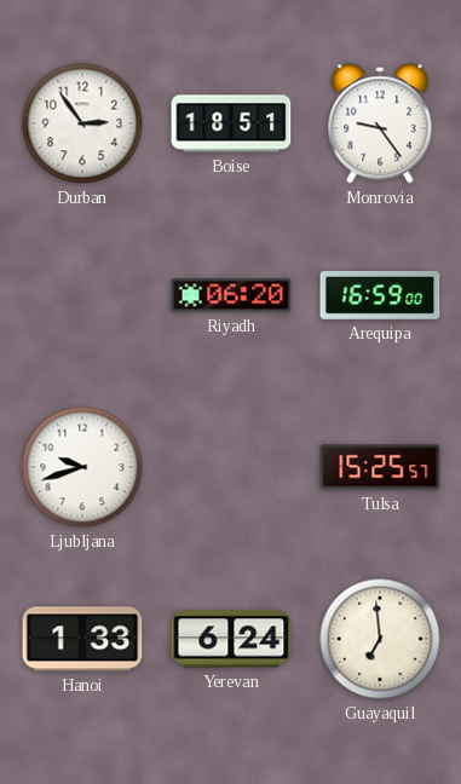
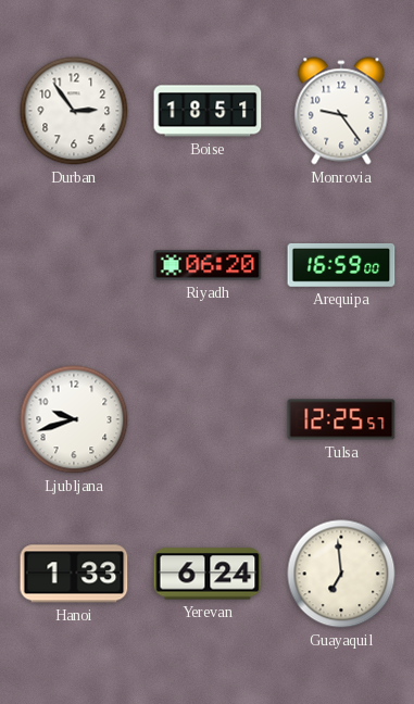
Tulsa: 15:25 -> 12:25 (341, 419)
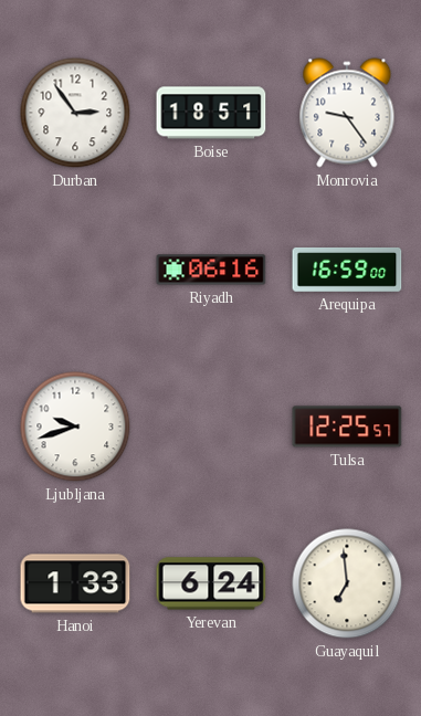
Riyadh: 06:20 -> 06:16 (211, 270)
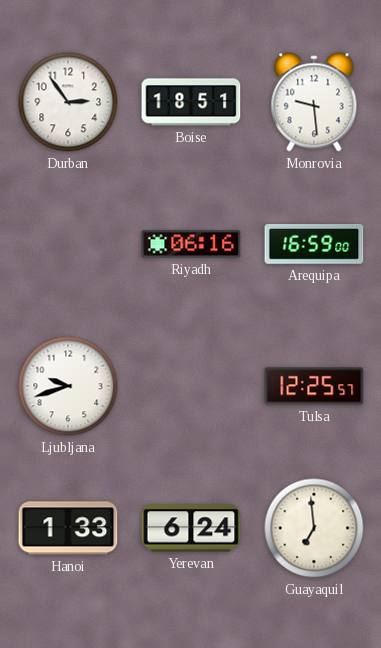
Monrovia: 9:24 -> 9:29 (314, 102)
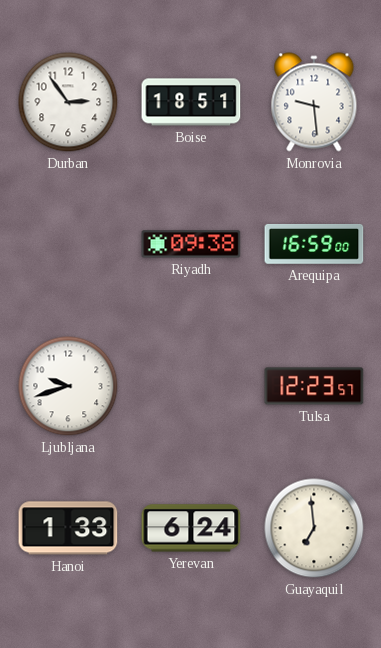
Riyadh: 06:16 -> 09:38 (191, 244)
Tulsa: 12:25 -> 12:23 (314, 386)
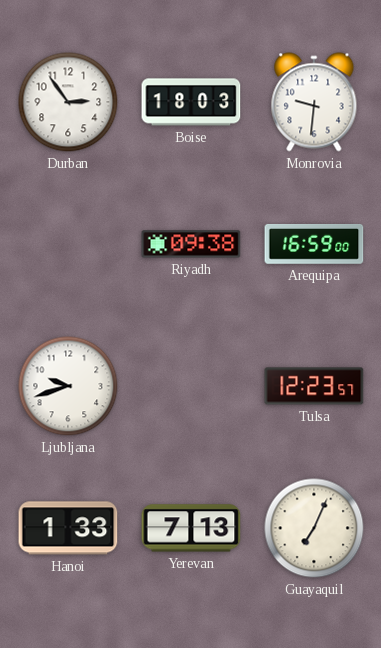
Boise: 18:51 -> 18:03 (191, 102)
Monrovia: 9:29 -> 9:31 (314, 102)
Yerevan: 6:24 -> 7:13 (191, 528)
Guayaquil: 6:59 -> 7:04 (314, 528)
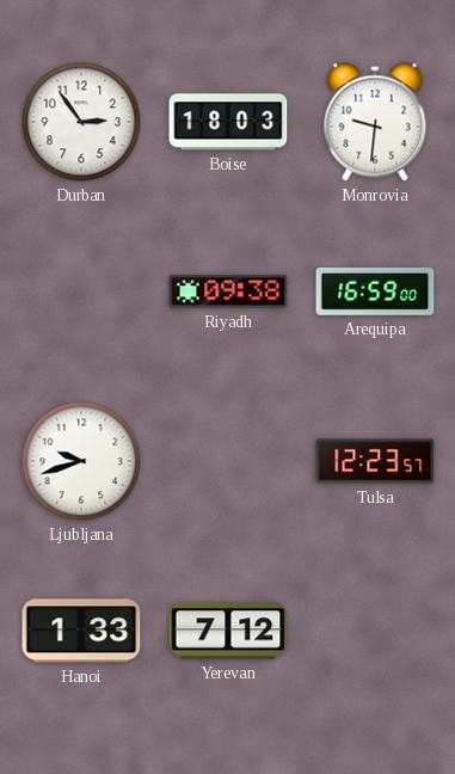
Yerevan: 7:13 -> 7:12 (228, 631)
Guayaquil: 7:04 -> none (314, 528)
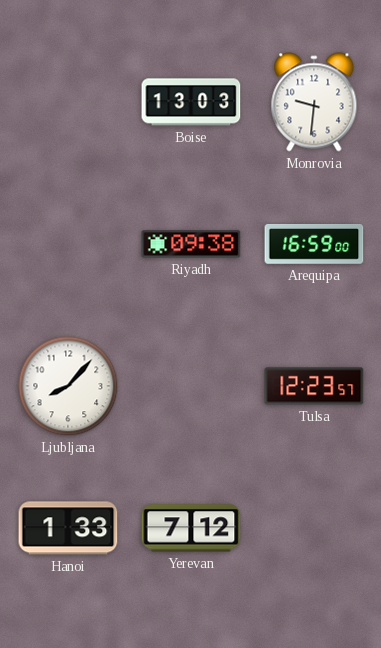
Durban: 2:54 -> none (81, 122)
Boise: 18:03 -> 13:03 (191, 102)
Ljubljana: 9:42 -> 8:07 (68, 386)
